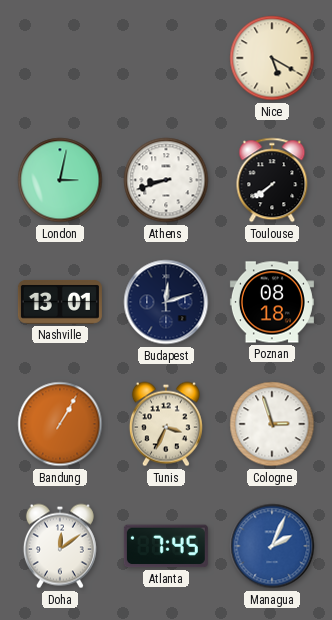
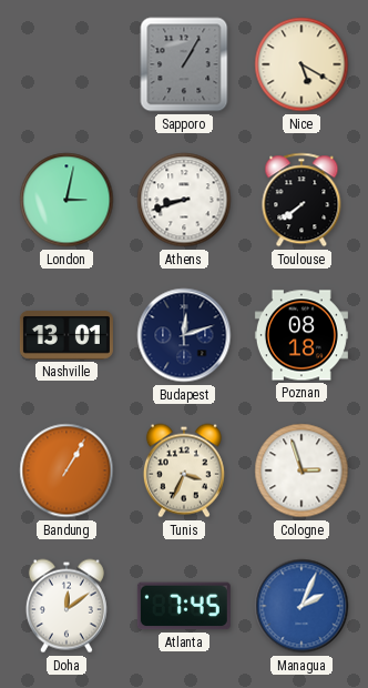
Sapporo: none -> 1:05 (184, 64)
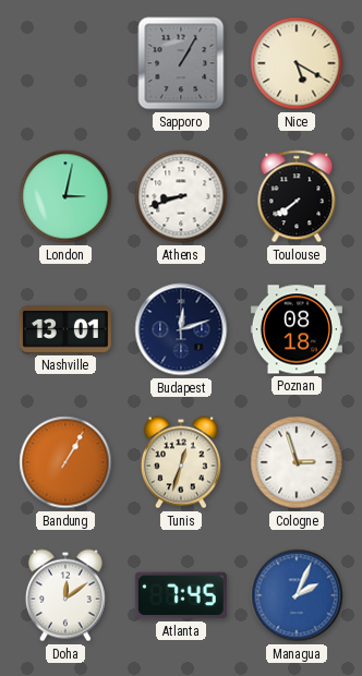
Tunis: 3:34 -> 12:33 (181, 462)
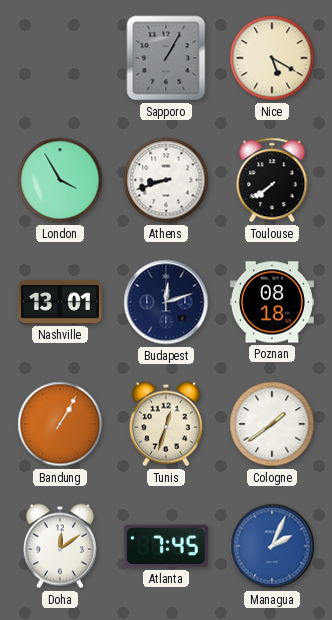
London: 3:02 -> 3:55 (60, 180)
Cologne: 2:57 -> 1:39 (272, 424)
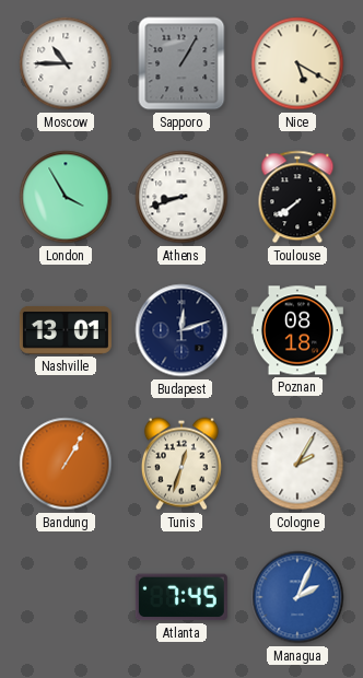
Moscow: none -> 10:45 (66, 63)
Cologne: 1:39 -> 2:05 (297, 464)
Doha: 12:09 -> none (60, 546)
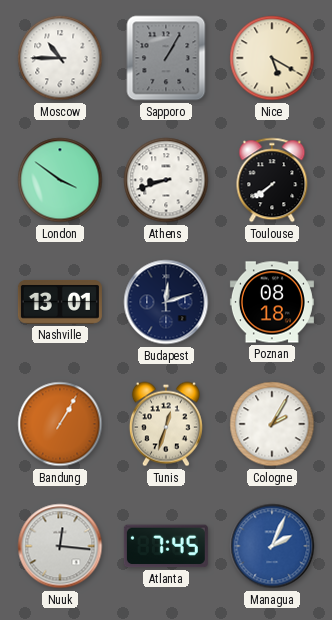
London: 3:55 -> 3:51 (60, 180)
Nuuk: none -> 12:16 (60, 546)
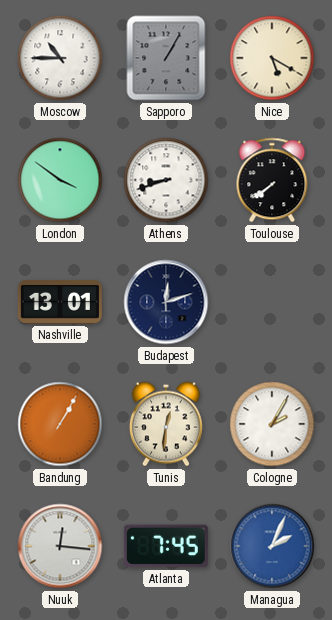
Poznan: 08:18 -> none (272, 302)
Tunis: 12:33 -> 12:31 (166, 424)
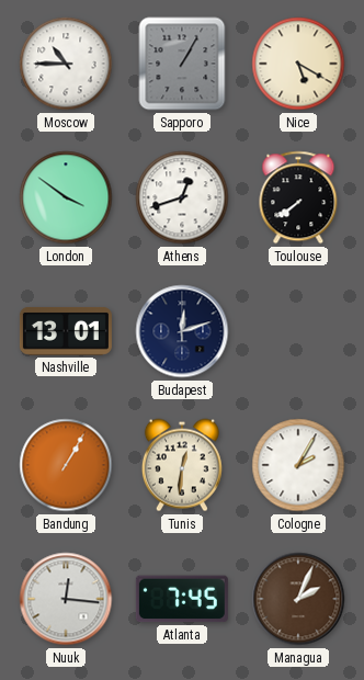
Athens: 8:42 -> 12:42 (182, 197)
Managua dial: blue -> brown (298, 599)
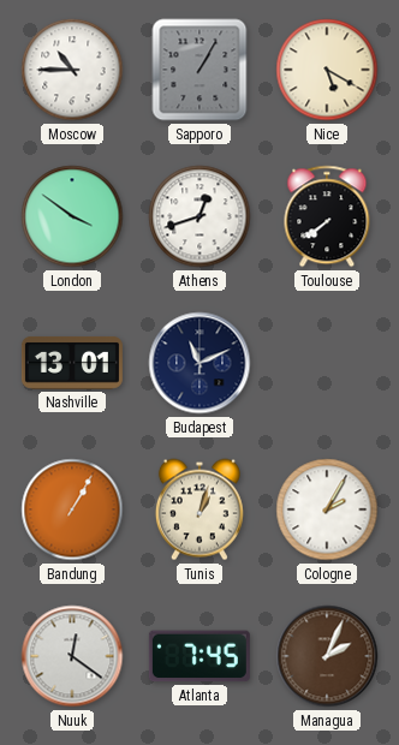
Budapest: 12:12 -> 11:11 (199, 363)
Tunis: 12:31 -> 1:03 (199, 509)
Nuuk: 12:16 -> 12:21 (72, 656)
